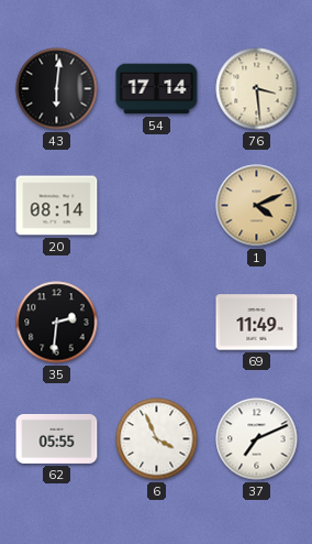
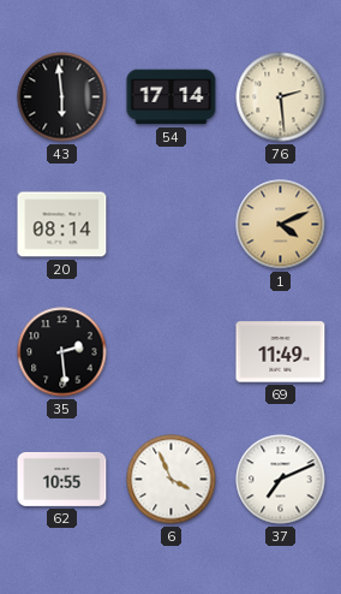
43: 6:01 -> 5:59 (62, 97)
76: 3:29 -> 2:29 (281, 97)
35: 2:31 -> 2:29 (62, 352)
62: 05:55 -> 10:55 (62, 479)
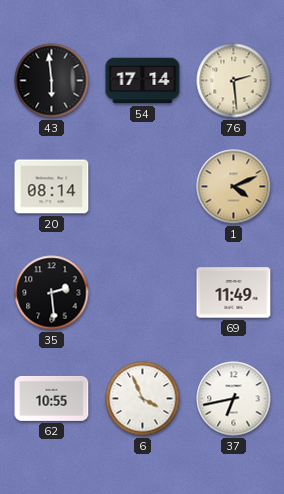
37: 7:11 -> 6:43 (234, 399)
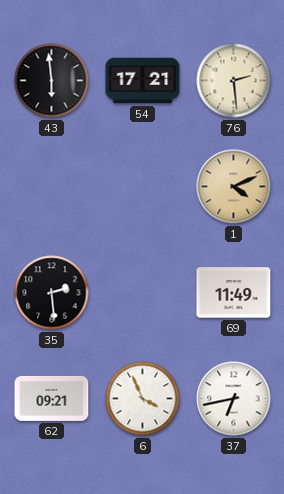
54: 17:14 -> 17:21 (143, 81)
20: 08:14 -> none (52, 187)
62: 10:55 -> 09:21 (52, 398)
